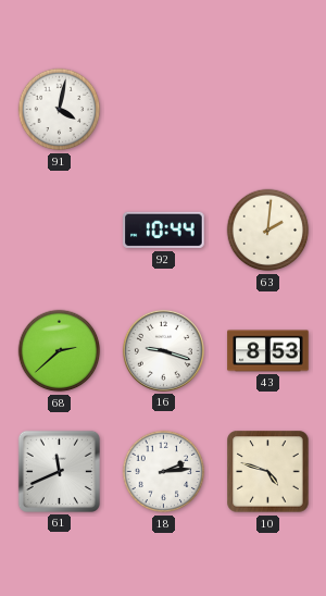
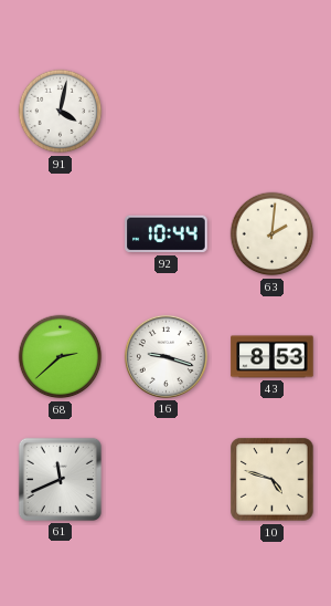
18: 2:14 -> none (164, 472)
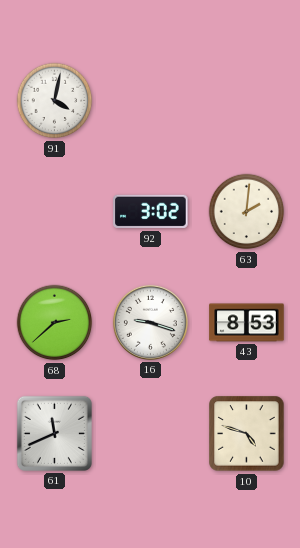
92: 10:44 -> 3:02 (151, 212)
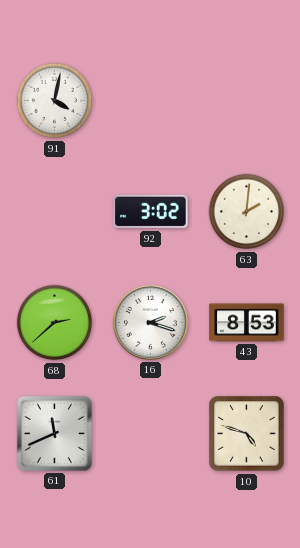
16: 9:18 -> 2:18 (150, 322)
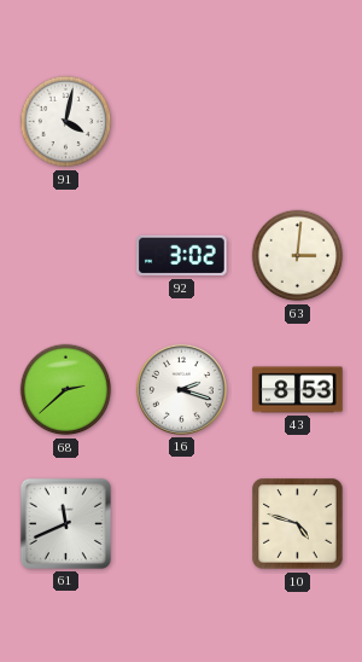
63: 2:01 -> 3:01 (298, 256)
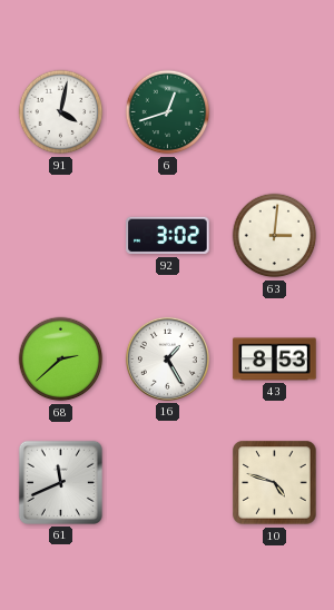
6: none -> 12:42 (168, 112)
16: 2:18 -> 1:25 (167, 358)
